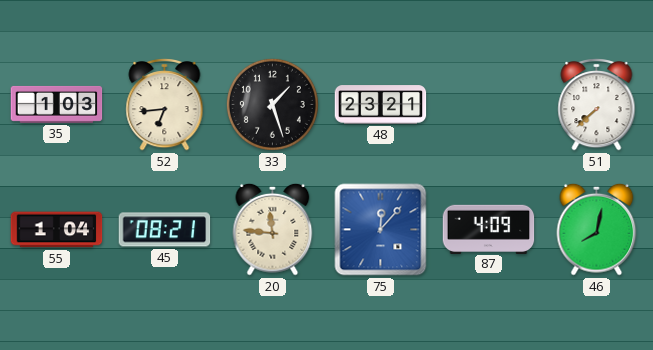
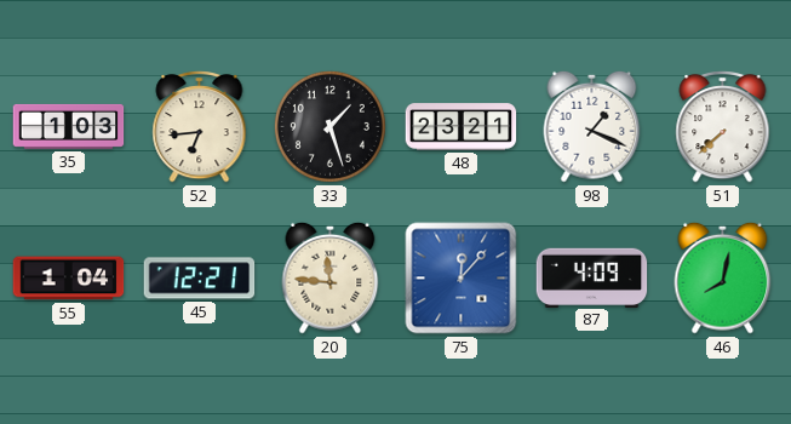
98: none -> 1:19 (592, 126)
45: 08:21 -> 12:21 (200, 279)
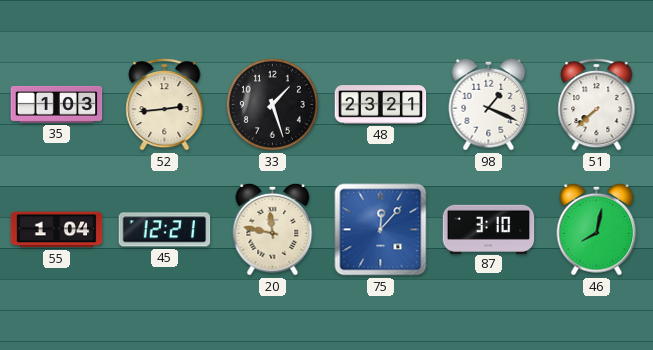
52: 6:44 -> 2:44 (165, 105)
20: 11:46 -> 11:47 (273, 229)
87: 4:09 -> 3:10 (489, 229)
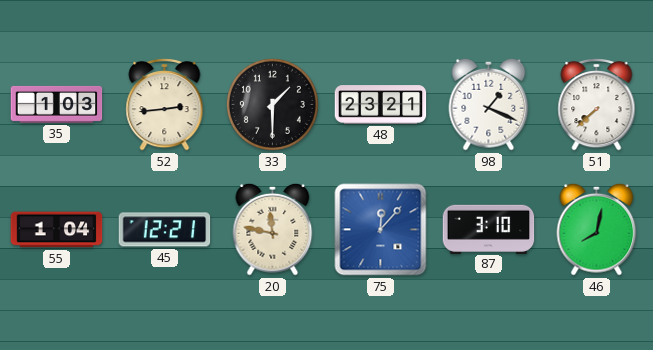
33: 1:27 -> 1:30 (272, 104)
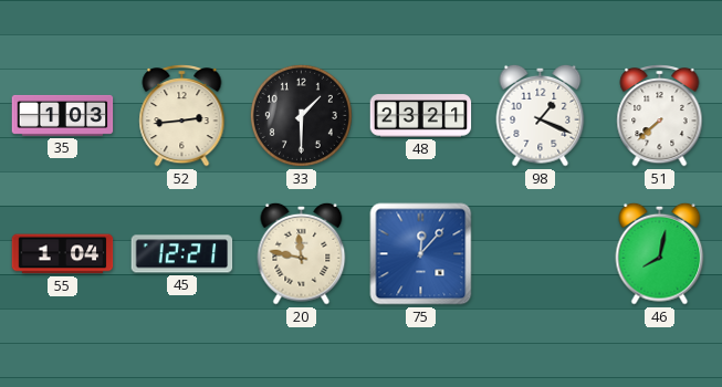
87: 3:10 -> none (489, 229)
